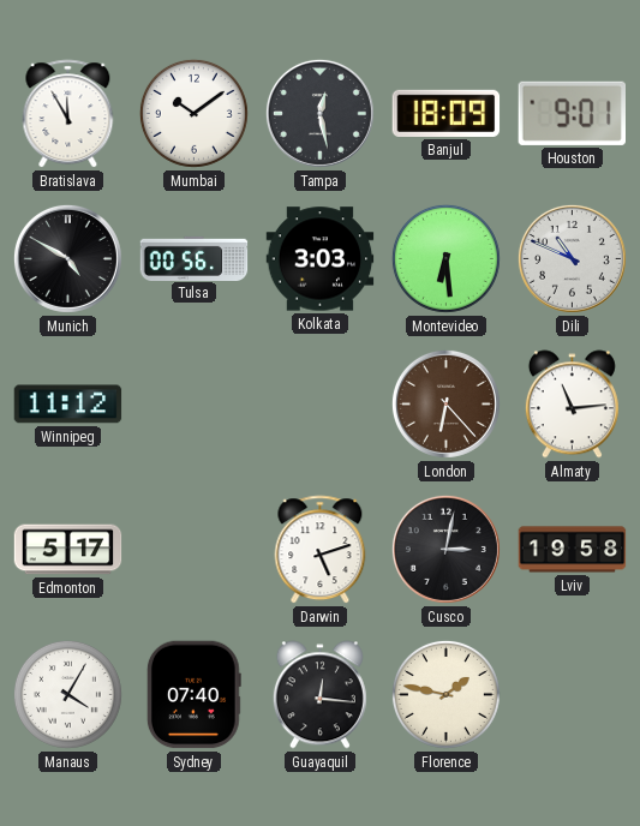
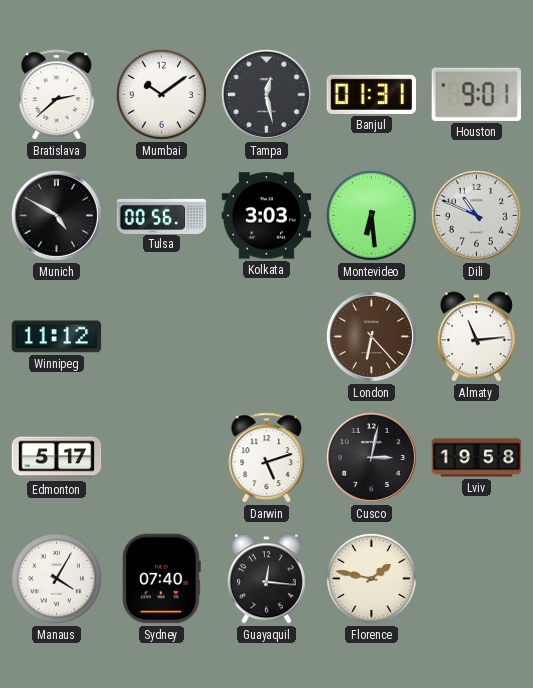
Bratislava: 11:55 -> 2:38 (57, 95)
Banjul: 18:09 -> 01:31 (372, 94)
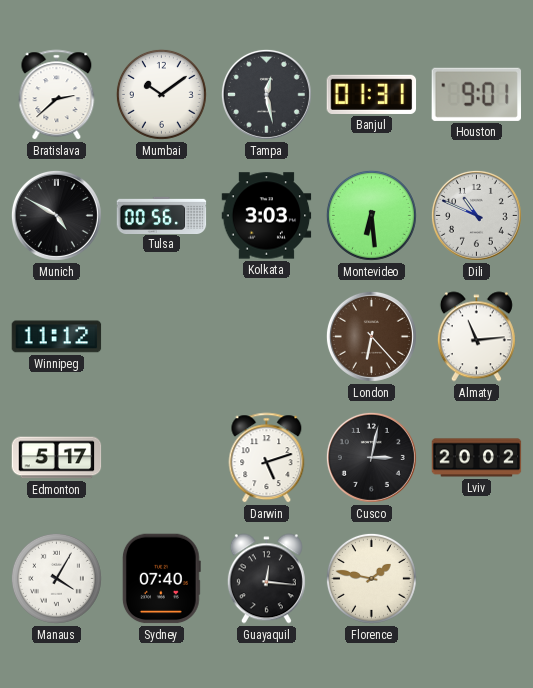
Lviv: 19:58 -> 20:02 (477, 458)
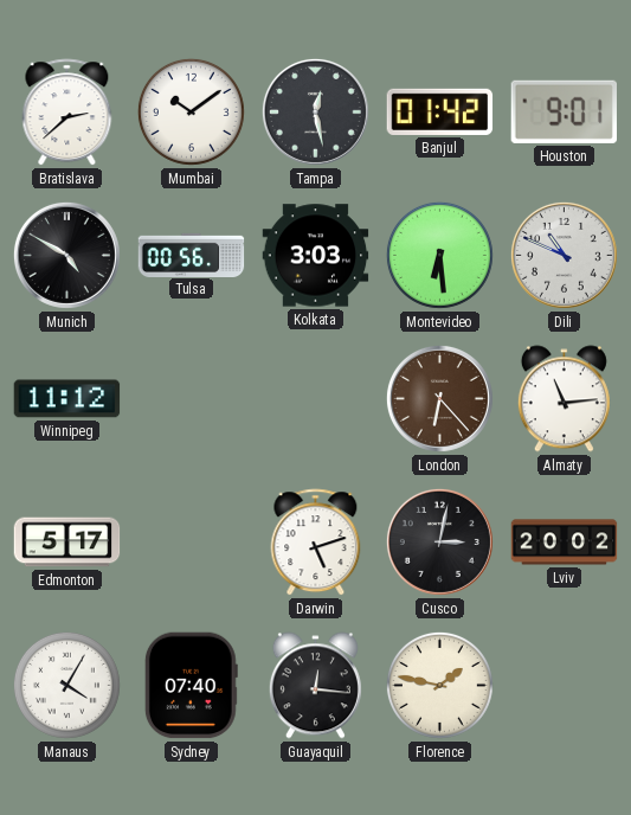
Banjul: 01:31 -> 01:42 (440, 111)
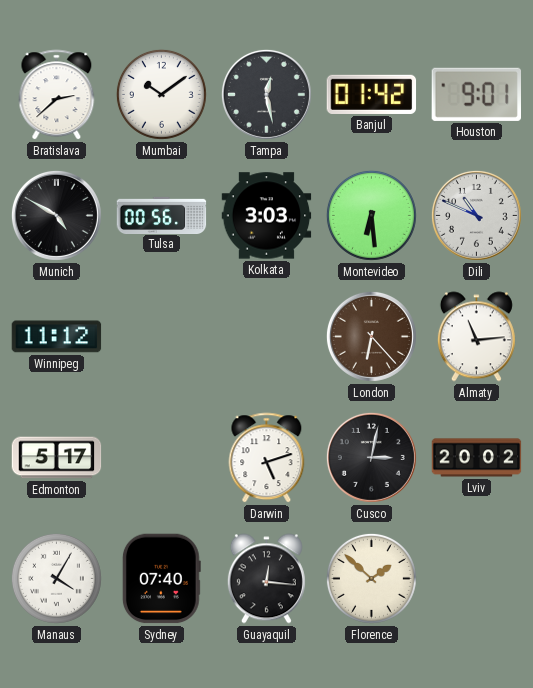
Florence: 1:47 -> 1:52 (371, 578)
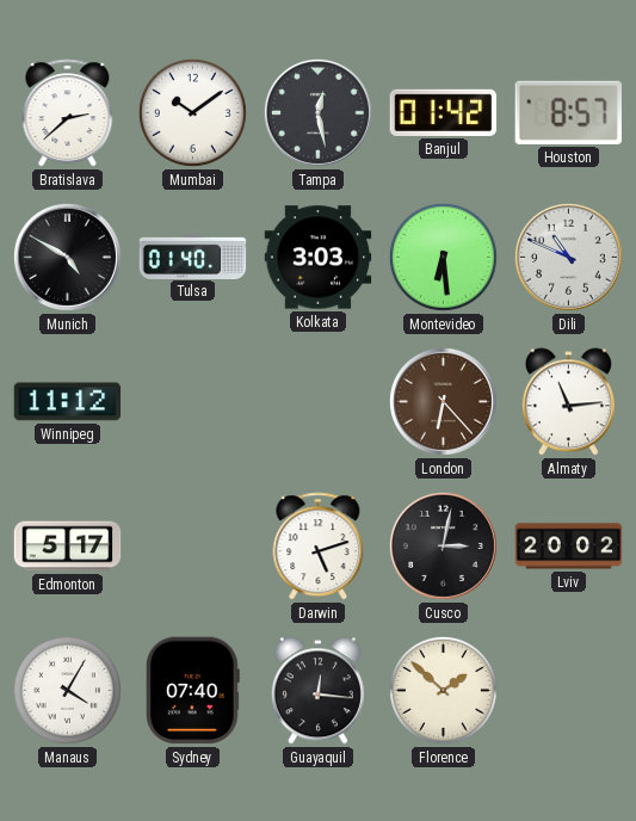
Houston: 9:01 -> 8:57 (568, 112)
Tulsa: 00:56 -> 01:40 (193, 257)
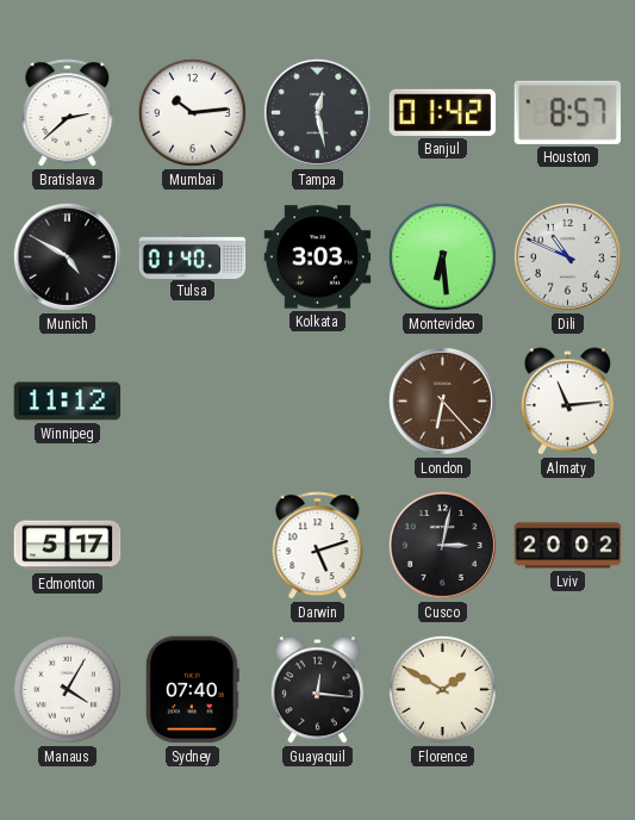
Mumbai: 10:09 -> 10:14 (192, 112)
Florence: 1:52 -> 1:50 (442, 689)
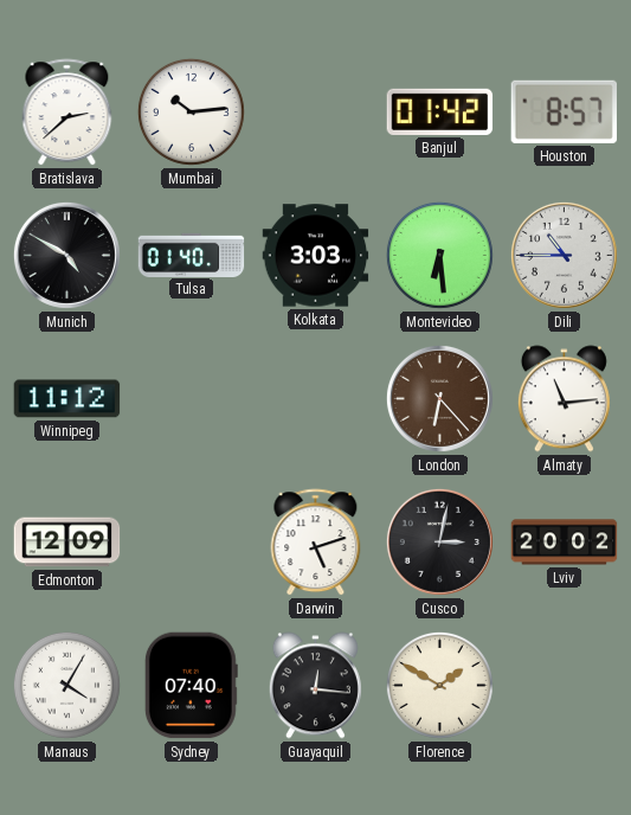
Tampa: 12:28 -> none (317, 112)
Dili: 10:49 -> 10:45 (564, 255)
Edmonton: 5:17 -> 12:09 (67, 543)
